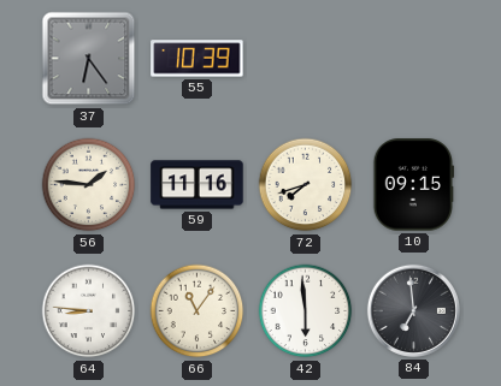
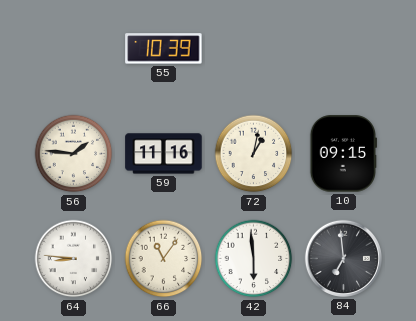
37: 6:24 -> none (89, 59)
72: 7:42 -> 1:02 (254, 154)
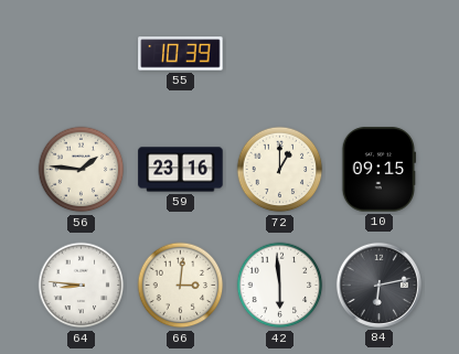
59: 11:16 -> 23:16 (181, 170)
72: 1:02 -> 1:00 (280, 170)
66: 11:06 -> 3:01 (181, 286)
84: 6:59 -> 6:13 (378, 285)
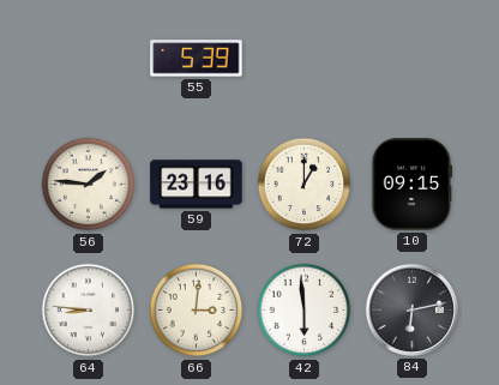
55: 10:39 -> 5:39 (197, 59)
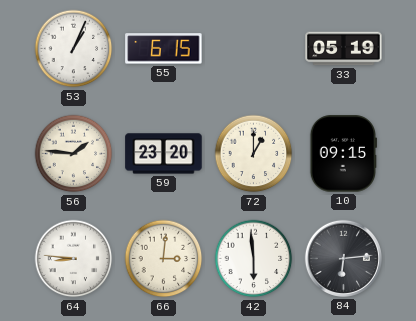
53: none -> 1:04 (74, 49)
55: 5:39 -> 6:15 (164, 49)
33: none -> 05:19 (344, 49)
59: 23:16 -> 23:20 (164, 154)
84: 6:13 -> 6:14 (343, 258)
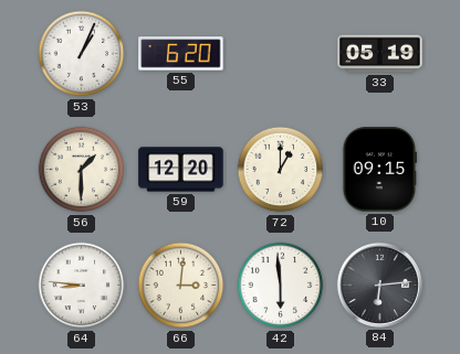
55: 6:15 -> 6:20 (181, 54)
56: 1:46 -> 1:30 (82, 170)
59: 23:20 -> 12:20 (181, 170)
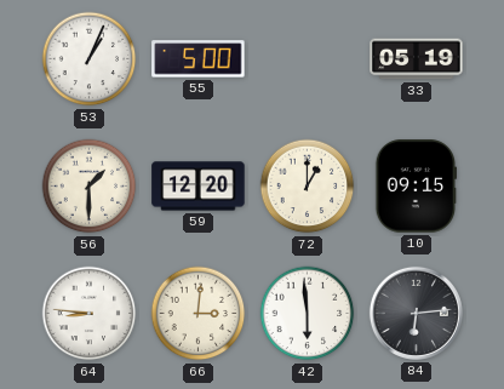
55: 6:20 -> 5:00 (199, 59)
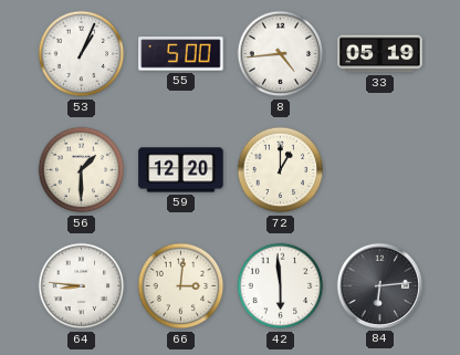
8: none -> 4:44 (281, 54)
10: 09:15 -> none (416, 187)
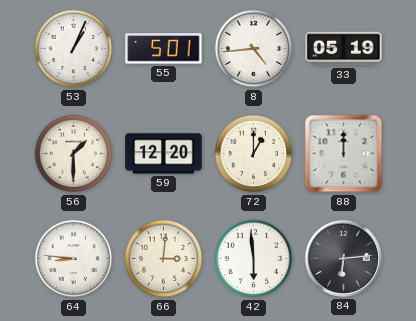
55: 5:00 -> 5:01 (164, 49)
88: none -> 12:00 (344, 154)
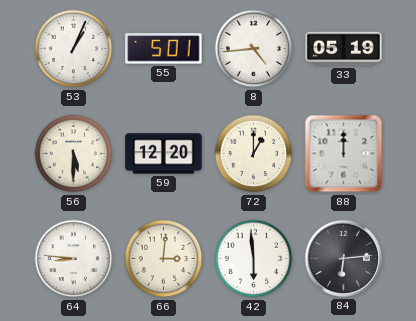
56: 1:30 -> 5:30 (74, 154)
